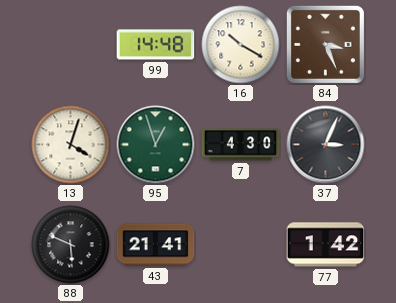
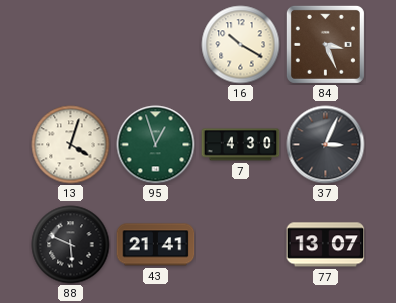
99: 14:48 -> none (156, 45)
77: 1:42 -> 13:07 (326, 245)
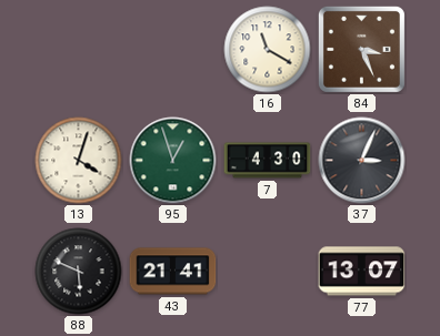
16: 10:20 -> 11:20 (268, 50)
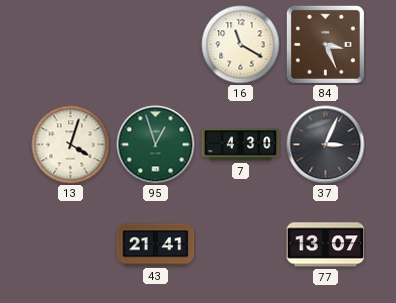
88: 5:49 -> none (79, 272)
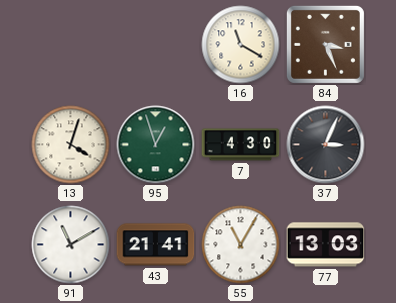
91: none -> 11:10 (71, 245)
55: none -> 11:05 (241, 245)
77: 13:07 -> 13:03 (326, 245)
